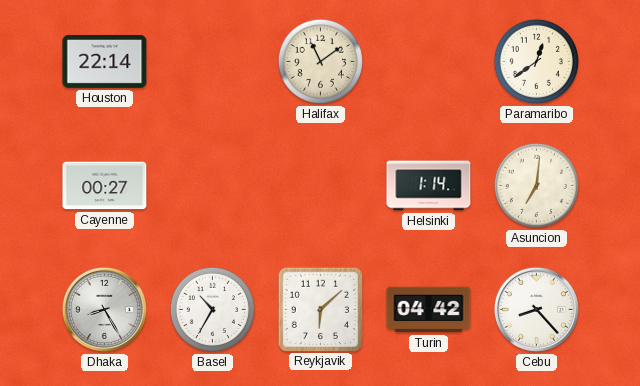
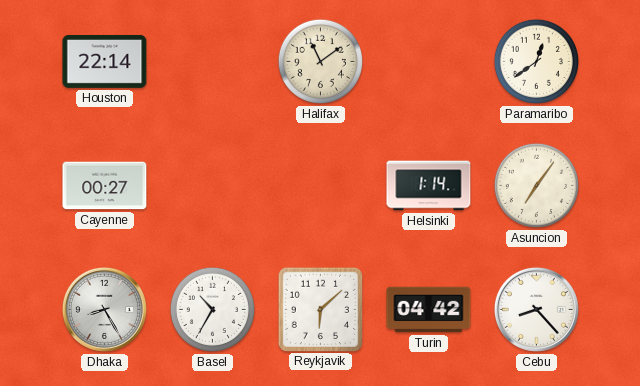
Asuncion: 7:01 -> 7:06 (536, 185)
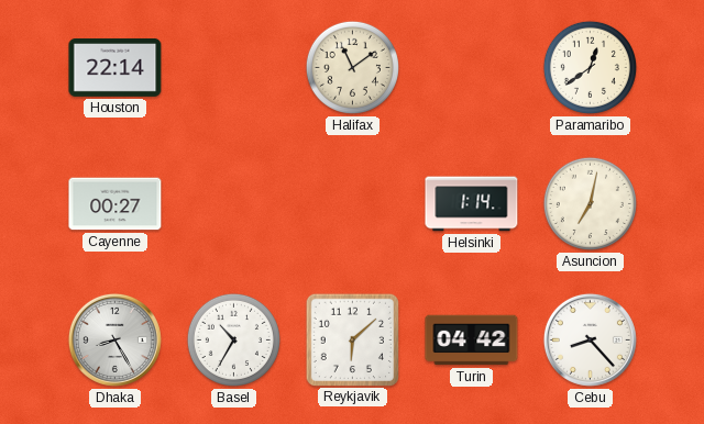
Asuncion: 7:06 -> 7:02 (590, 203)
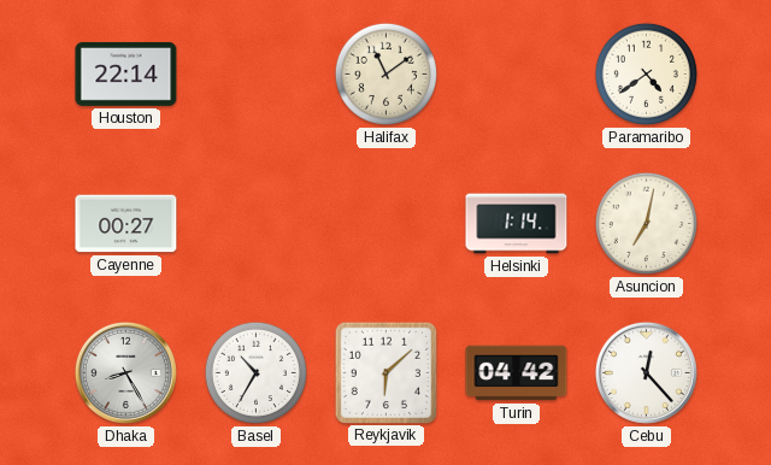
Paramaribo: 12:39 -> 4:39 (646, 73)
Cebu: 8:23 -> 12:23 (646, 372)
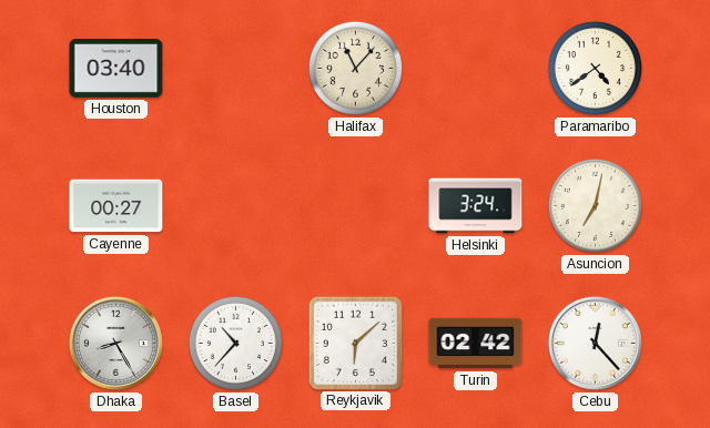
Houston: 22:14 -> 03:40 (116, 68)
Halifax: 11:09 -> 11:07 (355, 68)
Helsinki: 1:14 -> 3:24 (476, 206)
Basel: 10:35 -> 10:37 (235, 343)
Turin: 04:42 -> 02:42 (476, 344)
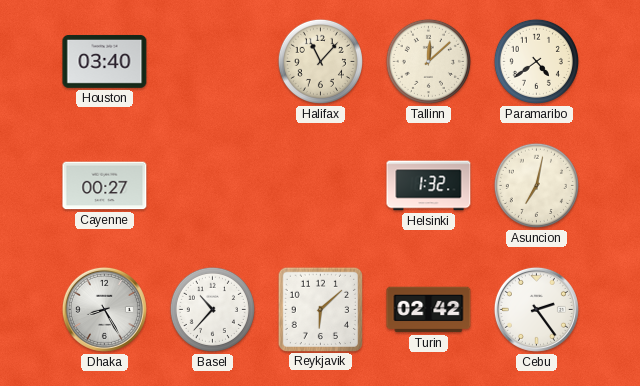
Tallinn: none -> 12:08 (428, 61)
Helsinki: 3:24 -> 1:32 (429, 186)
Cebu: 12:23 -> 2:24 (536, 309)
